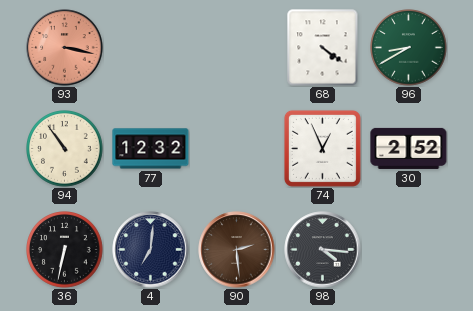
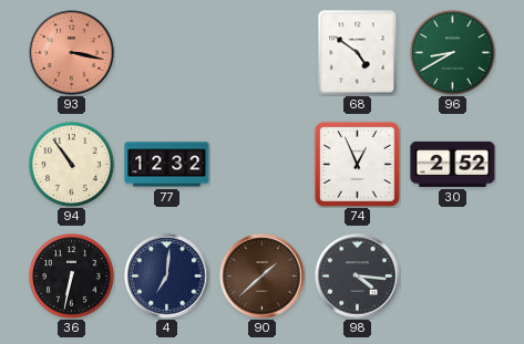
68: 4:21 -> 4:51 (358, 53)
90: 2:29 -> 1:38 (263, 277)
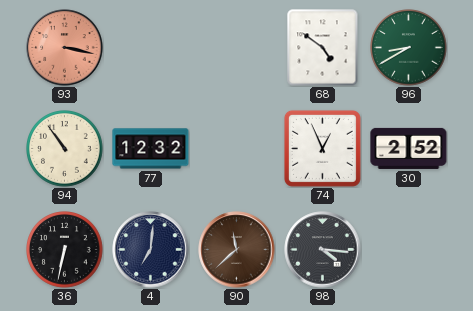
90: 1:38 -> 11:38 (237, 250)
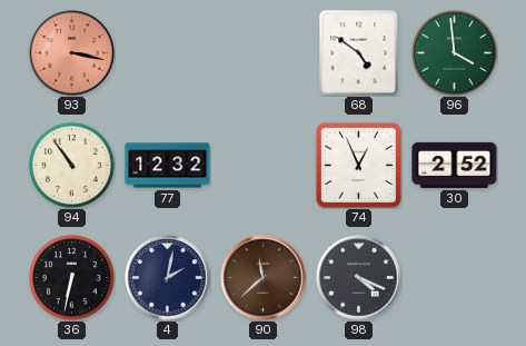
96: 8:40 -> 3:59 (455, 53)
4: 7:01 -> 2:02 (168, 278)
98: 4:16 -> 4:19 (359, 278)
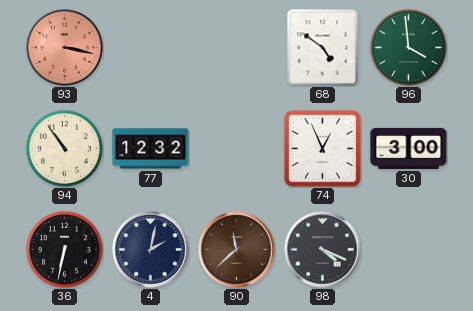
30: 2:52 -> 3:00 (409, 148)
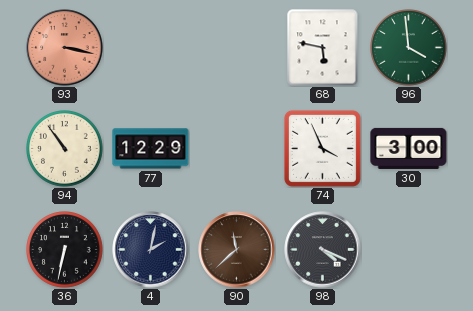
68: 4:51 -> 5:47 (323, 48)
77: 12:32 -> 12:29 (151, 149)
74: 12:56 -> 3:56 (322, 148)
